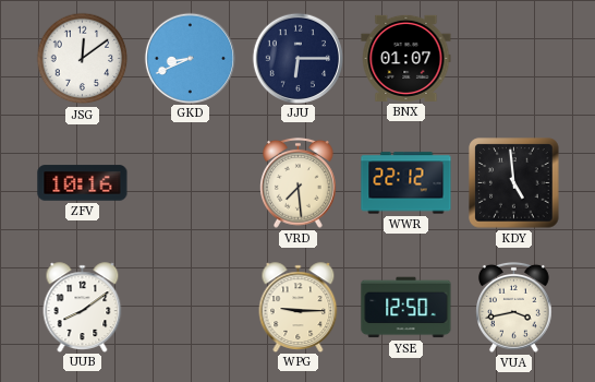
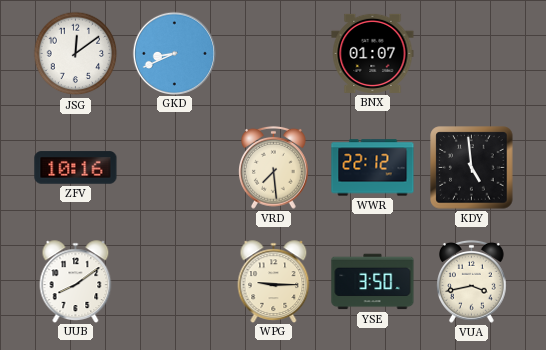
JJU: 6:15 -> none (297, 58)
YSE: 12:50 -> 3:50 (373, 282)
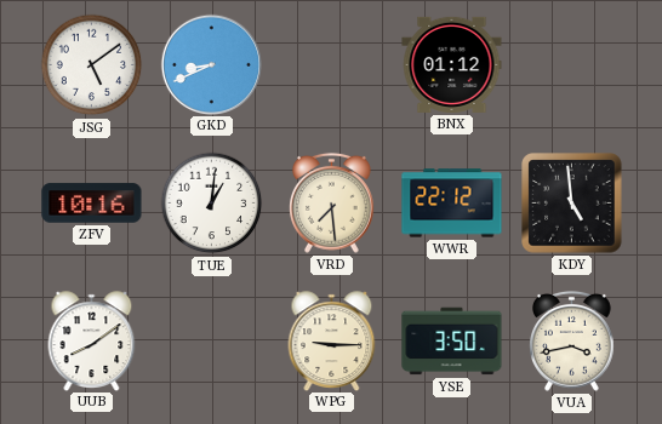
JSG: 12:09 -> 5:09 (92, 65)
BNX: 01:07 -> 01:12 (452, 64)
TUE: none -> 1:01 (212, 204)
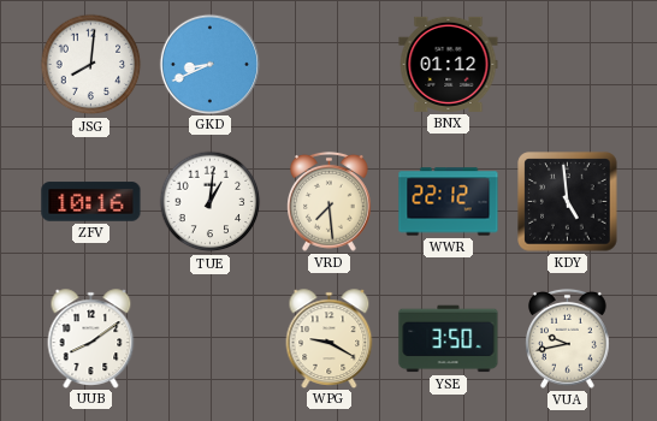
JSG: 5:09 -> 8:01 (91, 65)
WPG: 9:15 -> 9:20 (330, 338)
VUA: 3:43 -> 9:43 (568, 338)
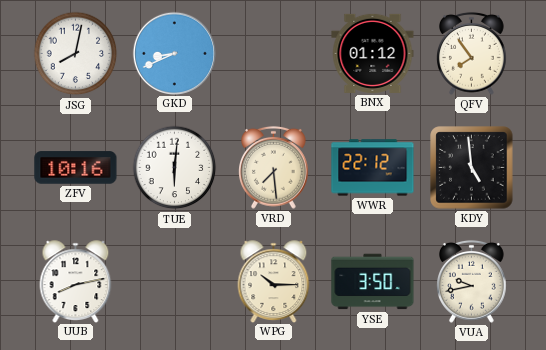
JSG: 8:01 -> 8:02 (76, 54)
QFV: none -> 7:54 (472, 53)
TUE: 1:01 -> 6:01 (175, 168)
UUB: 8:09 -> 8:13 (76, 281)
WPG: 9:20 -> 10:15 (274, 281)
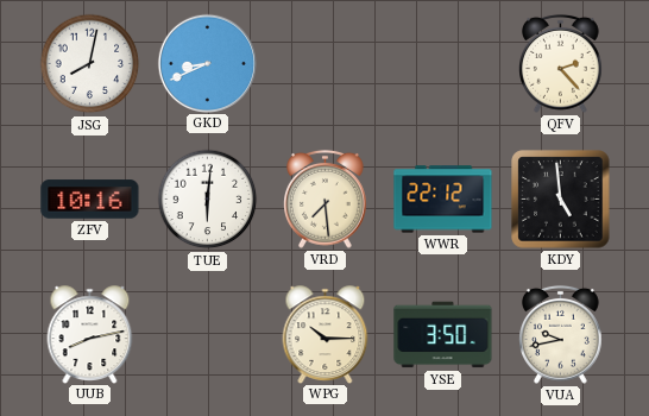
BNX: 01:12 -> none (373, 53)
QFV: 7:54 -> 2:23 (561, 63)
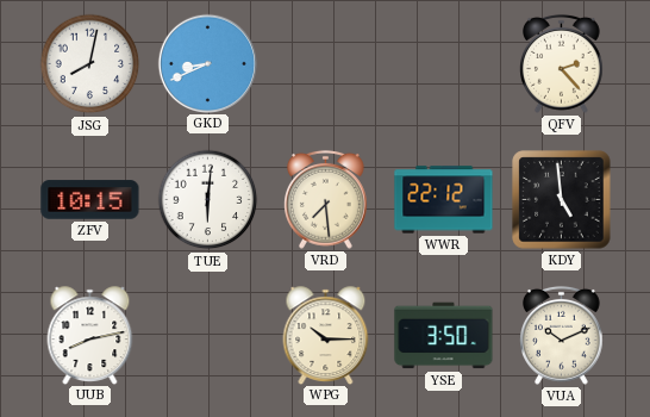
ZFV: 10:16 -> 10:15 (90, 200)
VUA: 9:43 -> 10:11 (562, 335)
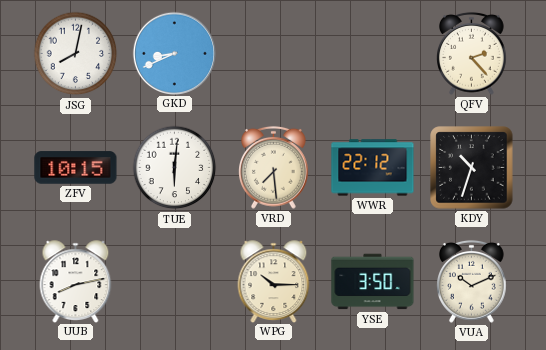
KDY: 4:59 -> 10:33 (472, 168)
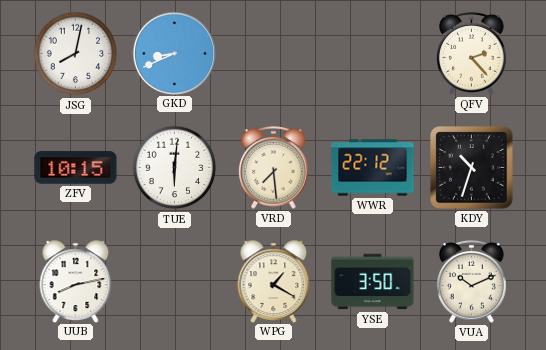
WPG: 10:15 -> 1:20 (274, 281)
